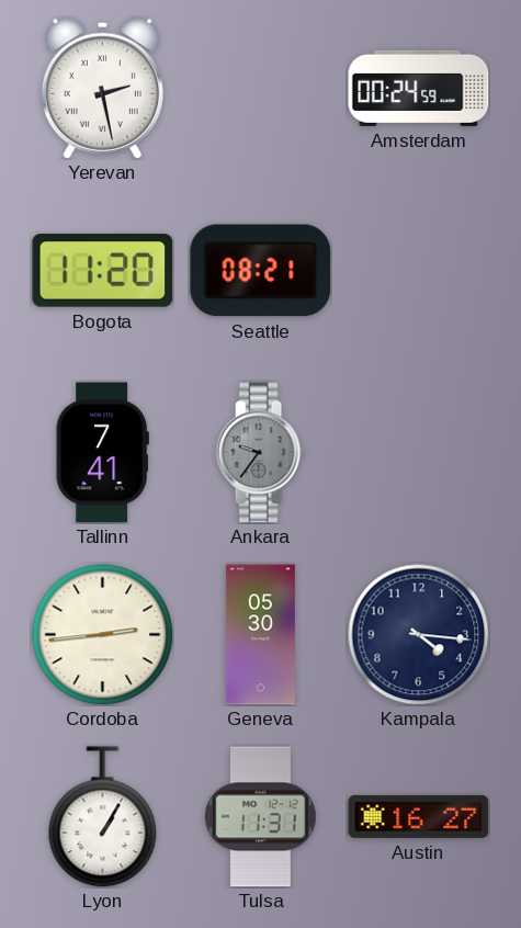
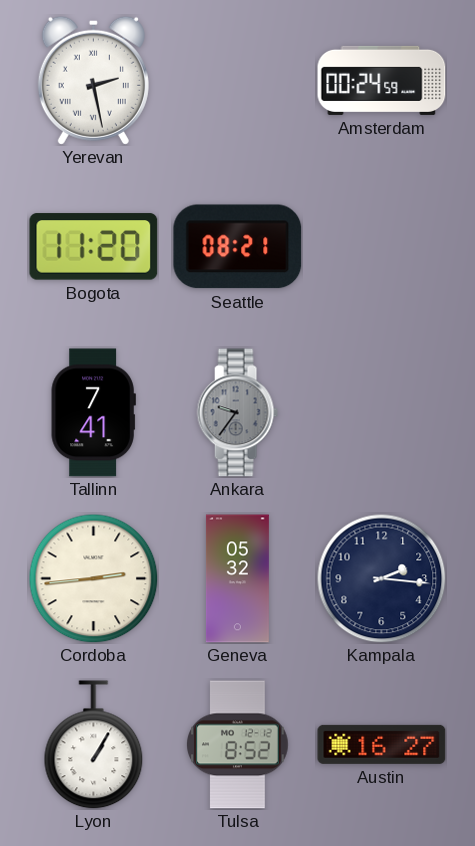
Geneva: 05:30 -> 05:32 (237, 579)
Kampala: 4:16 -> 2:16 (381, 578)
Tulsa: 11:31 -> 8:52 (238, 745)
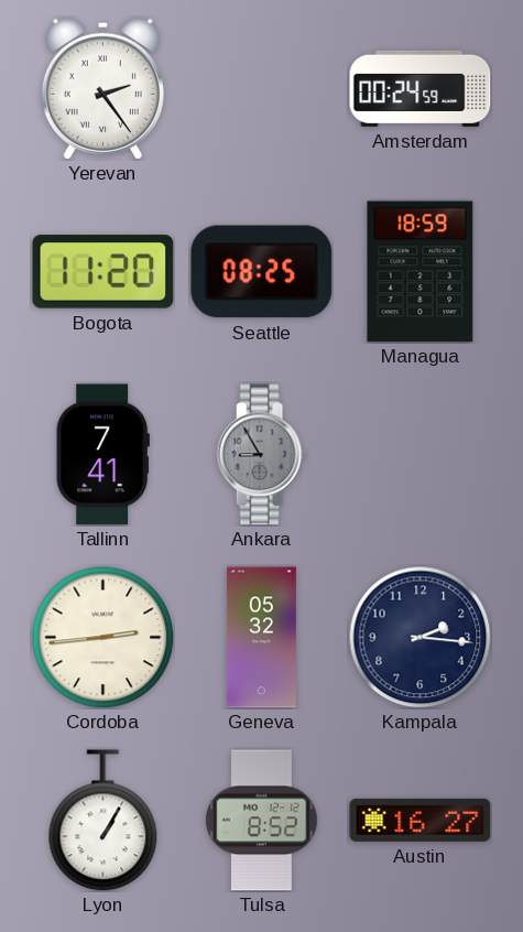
Yerevan: 2:28 -> 2:24 (102, 88)
Seattle: 08:21 -> 08:25 (262, 272)
Managua: none -> 18:59 (421, 272)
Ankara: 9:36 -> 8:55 (261, 455)
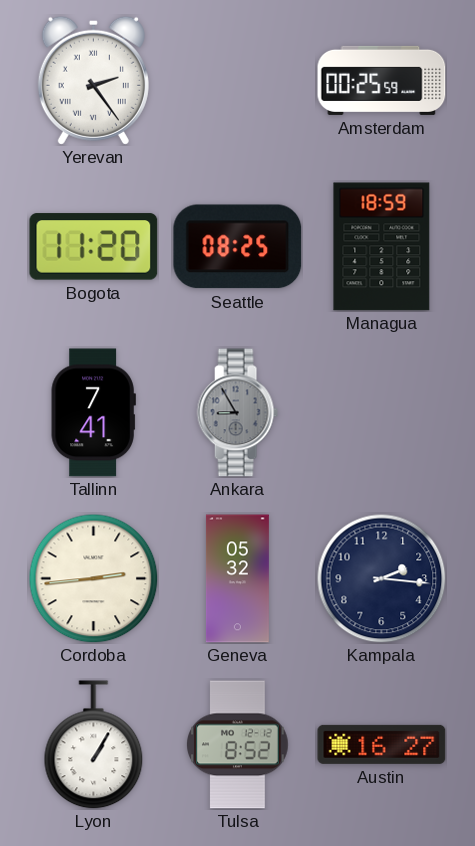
Amsterdam: 00:24 -> 00:25 (382, 80)
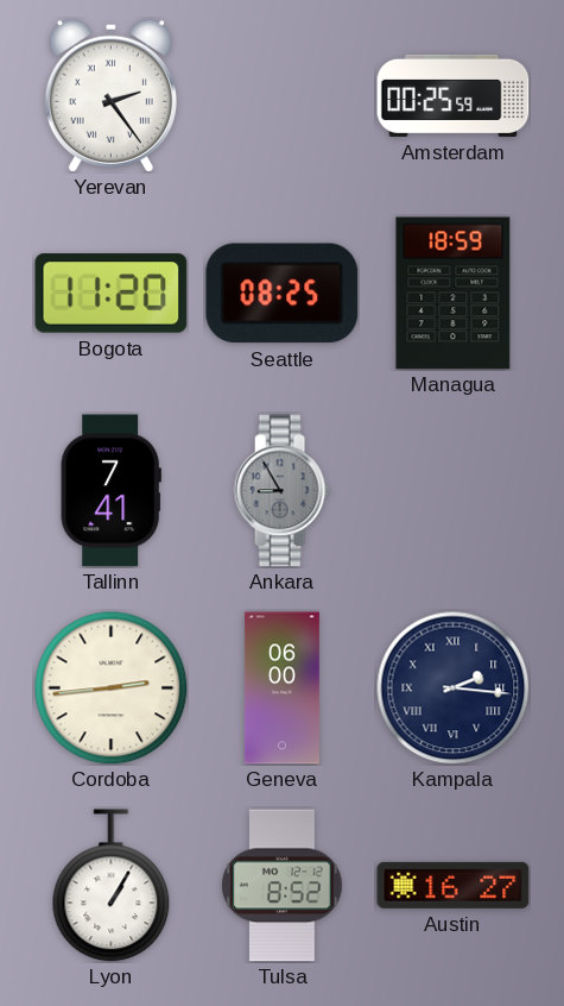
Geneva: 05:32 -> 06:00 (281, 689)
Kampala numerals: Arabic -> Roman (452, 687)
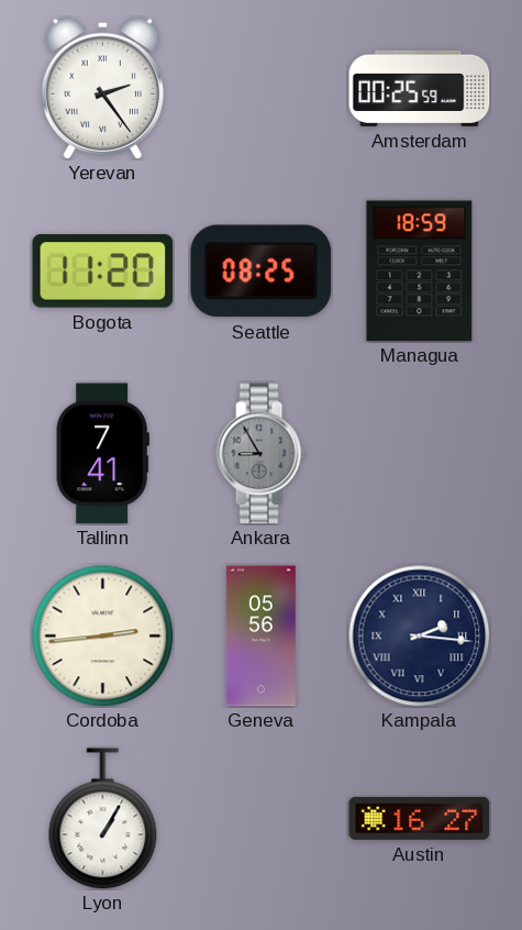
Geneva: 06:00 -> 05:56 (260, 636)
Tulsa: 8:52 -> none (283, 886)
